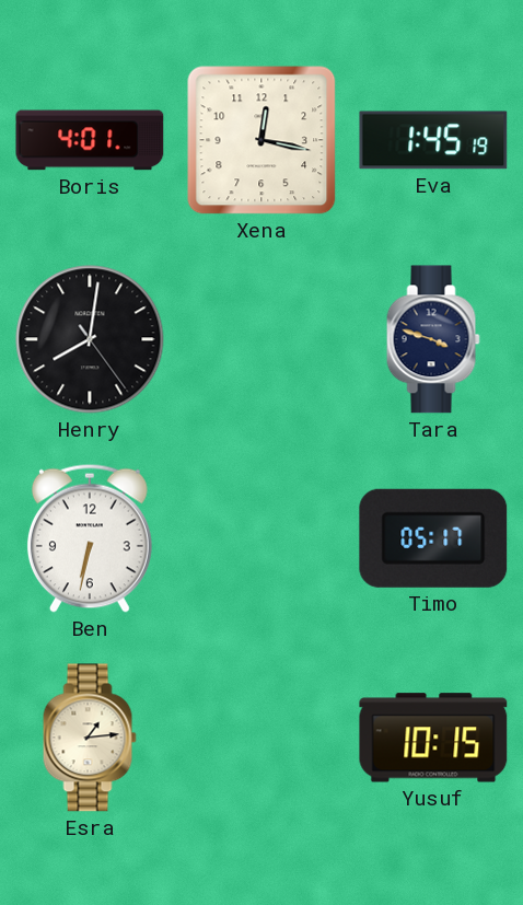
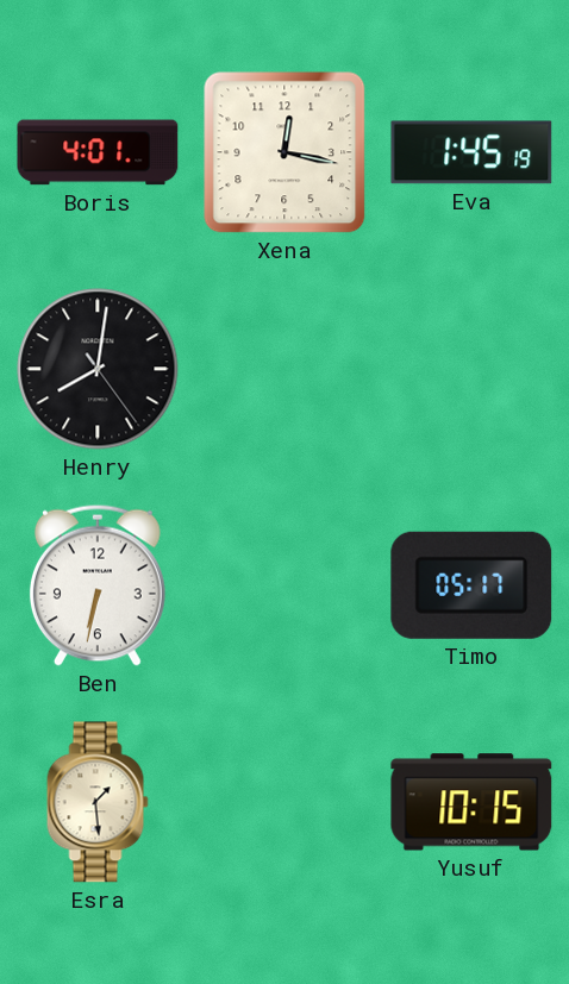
Tara: 3:48 -> none (433, 339)
Esra: 1:14 -> 1:29 (98, 802)
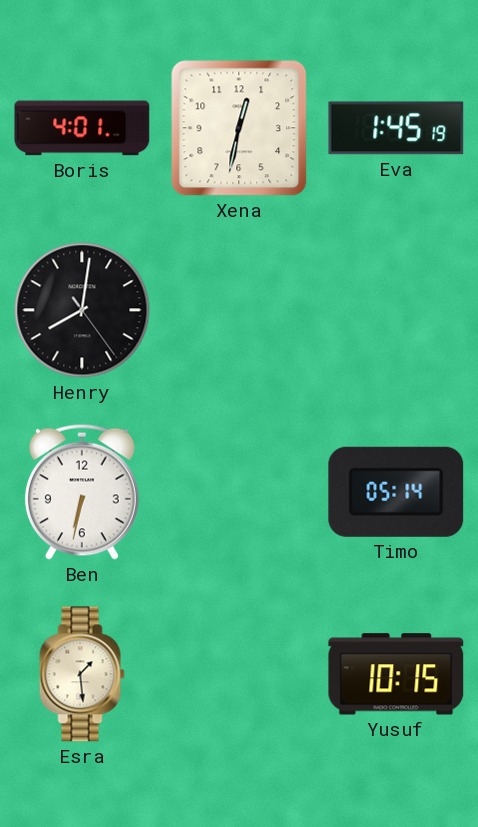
Xena: 12:17 -> 12:32 (239, 128)
Timo: 05:17 -> 05:14 (396, 492)
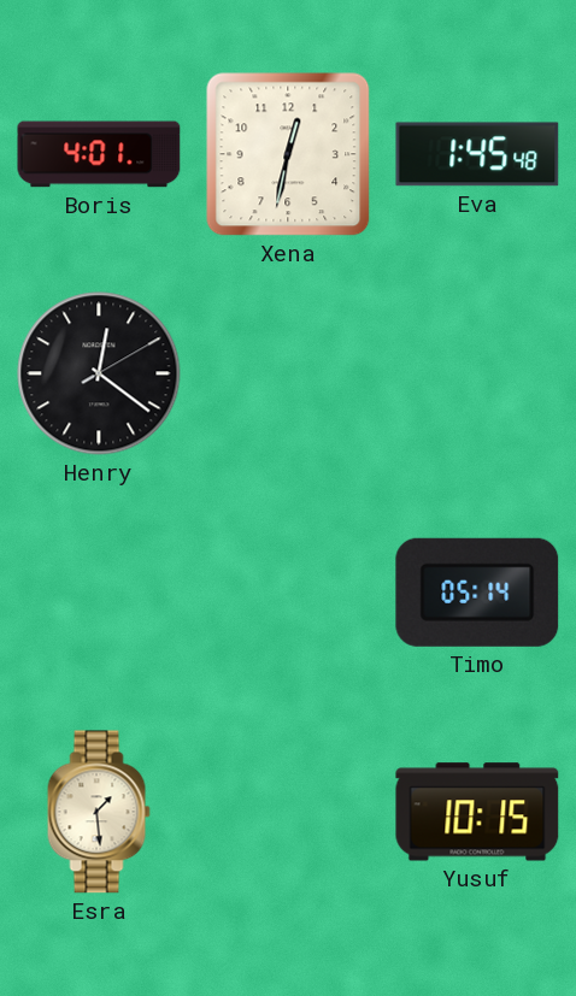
Eva: 1:45:19 -> 1:45:48 (477, 154)
Henry: 8:01 -> 12:21 (99, 373)
Ben: 6:32 -> none (82, 492)
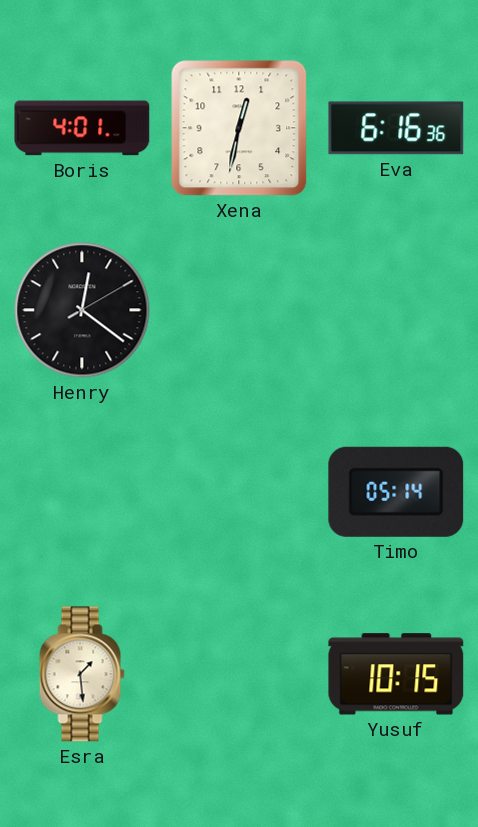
Eva: 1:45 -> 6:16 (396, 128)
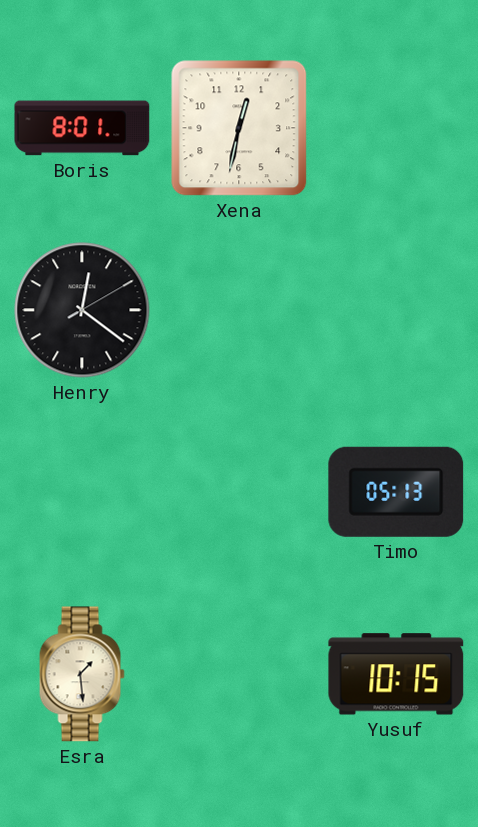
Boris: 4:01 -> 8:01 (82, 128)
Eva: 6:16 -> none (396, 128)
Timo: 05:14 -> 05:13 (396, 492)
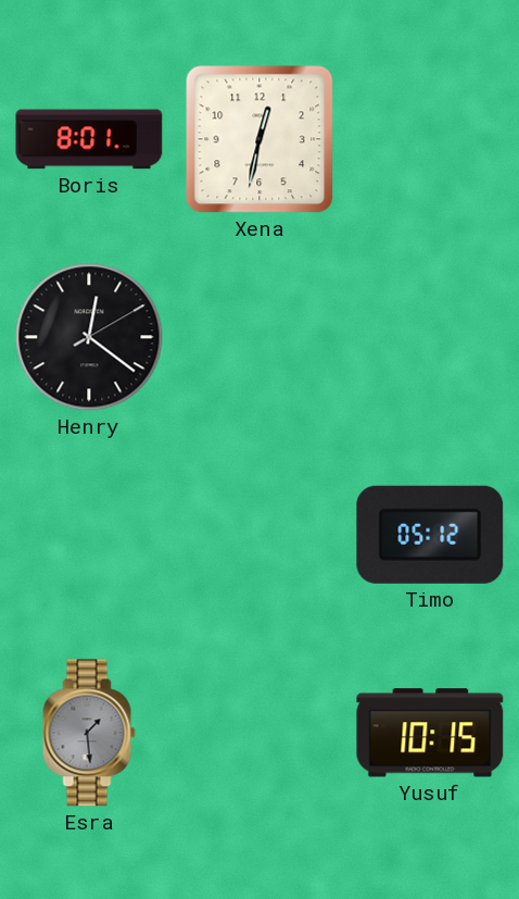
Timo: 05:13 -> 05:12 (430, 535)
Esra dial: cream -> grey (89, 733)
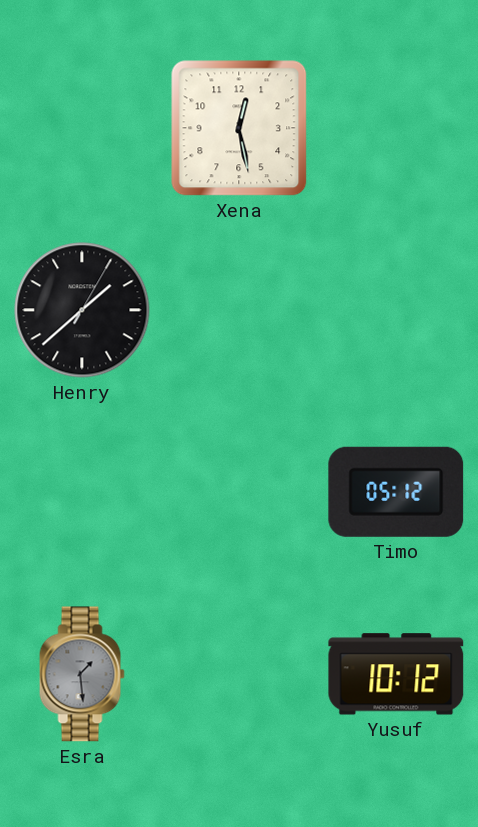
Boris: 8:01 -> none (89, 139)
Xena: 12:32 -> 12:28 (239, 128)
Henry: 12:21 -> 1:38 (82, 310)
Yusuf: 10:15 -> 10:12 (396, 674)
